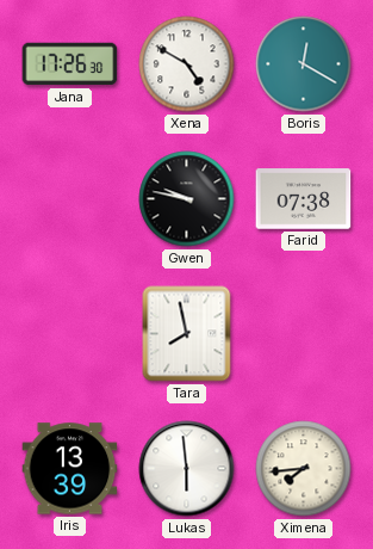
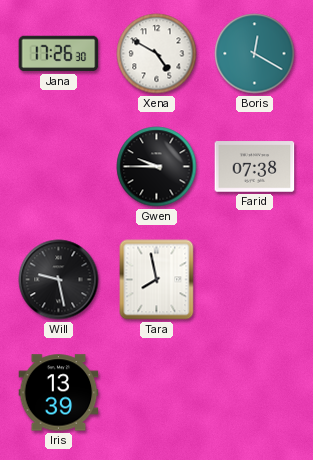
Gwen: 9:47 -> 9:45 (157, 167)
Will: none -> 9:28 (59, 280)
Lukas: 5:59 -> none (187, 469)
Ximena: 7:44 -> none (304, 469)
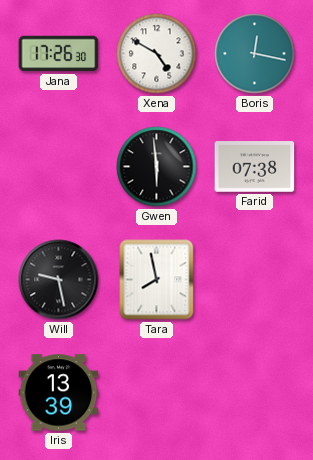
Boris: 12:20 -> 12:17 (255, 54)
Gwen: 9:45 -> 5:59 (157, 167)
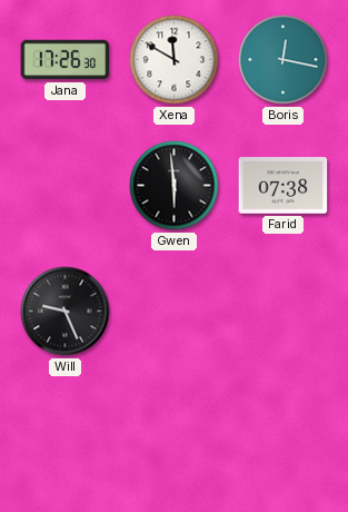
Xena: 4:50 -> 11:50 (175, 60)
Will: 9:28 -> 9:26 (66, 312)
Tara: 7:58 -> none (157, 280)
Iris: 13:39 -> none (59, 393)
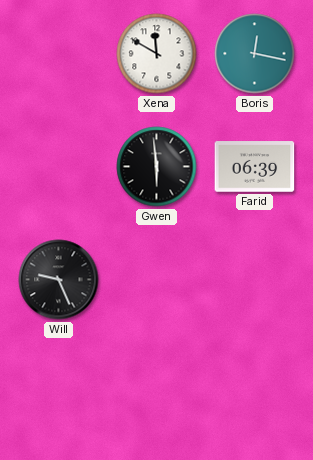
Jana: 17:26 -> none (66, 60)
Farid: 07:38 -> 06:39 (255, 167)
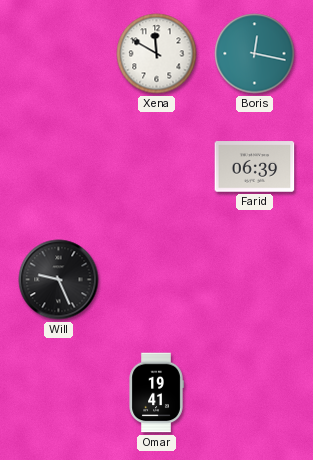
Gwen: 5:59 -> none (157, 167)
Omar: none -> 19:41 (156, 393)
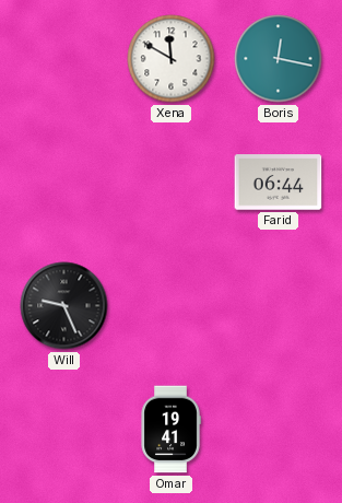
Farid: 06:39 -> 06:44 (279, 183)
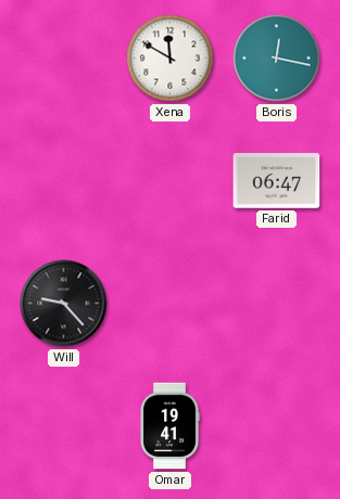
Farid: 06:44 -> 06:47 (277, 181)
Will: 9:26 -> 9:23 (64, 304)
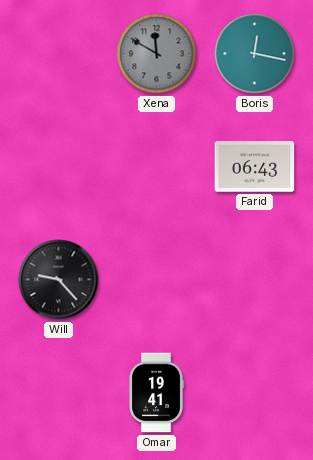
Xena dial: white -> grey (157, 54)
Farid: 06:47 -> 06:43 (255, 167)
